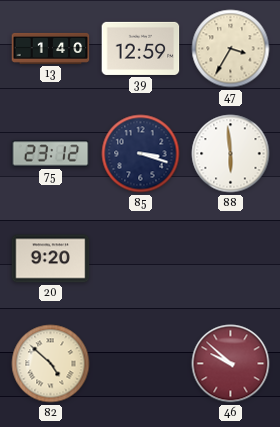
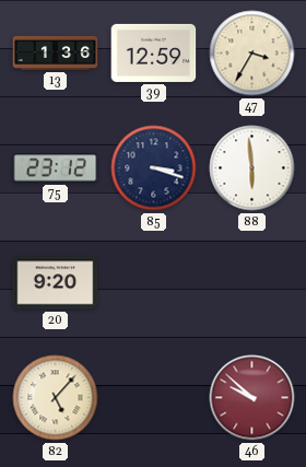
13: 1:40 -> 1:36 (56, 52)
82: 4:52 -> 5:07 (56, 398)
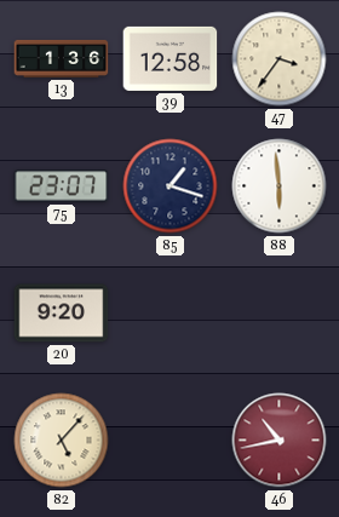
39: 12:59 -> 12:58 (171, 58)
47: 3:35 -> 3:36 (280, 59)
75: 23:12 -> 23:07 (62, 186)
85: 3:18 -> 1:18 (171, 186)
46: 9:52 -> 10:43 (280, 441)
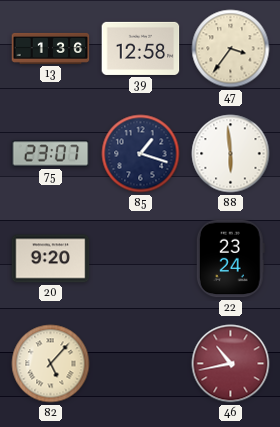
22: none -> 23:24 (230, 259)
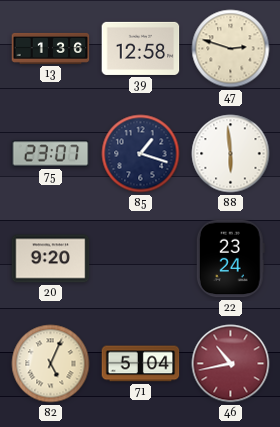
47: 3:36 -> 2:48 (231, 49)
82: 5:07 -> 5:04 (51, 364)
71: none -> 5:04 (141, 364)
